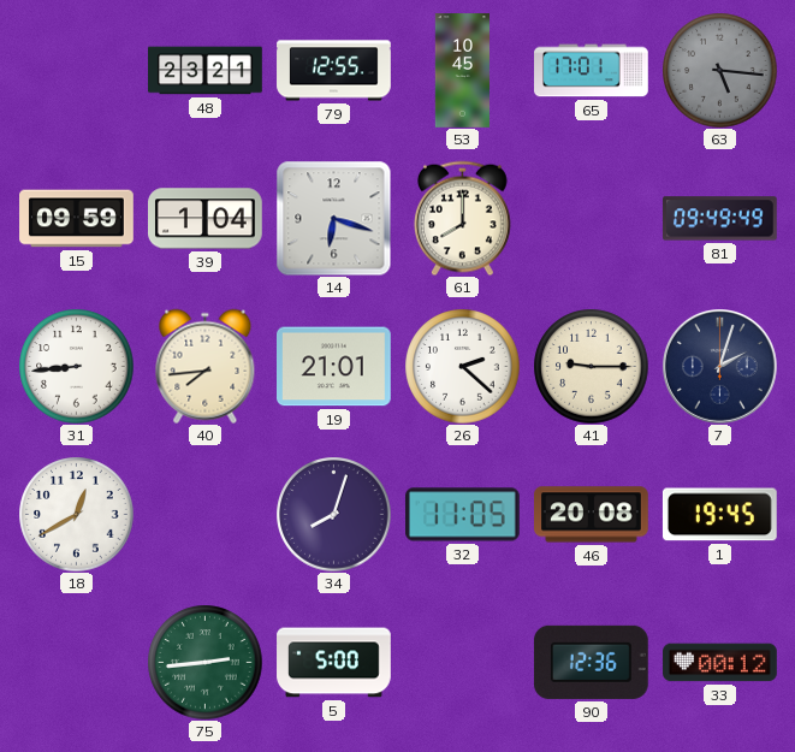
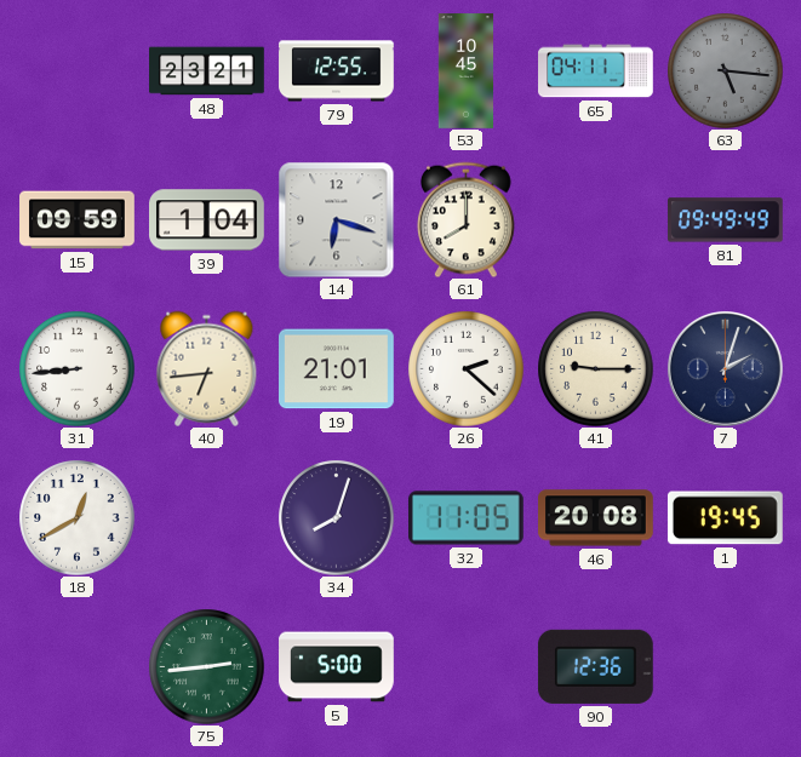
65: 17:01 -> 04:11 (596, 71)
40: 7:44 -> 6:44 (207, 368)
33: 00:12 -> none (720, 663)
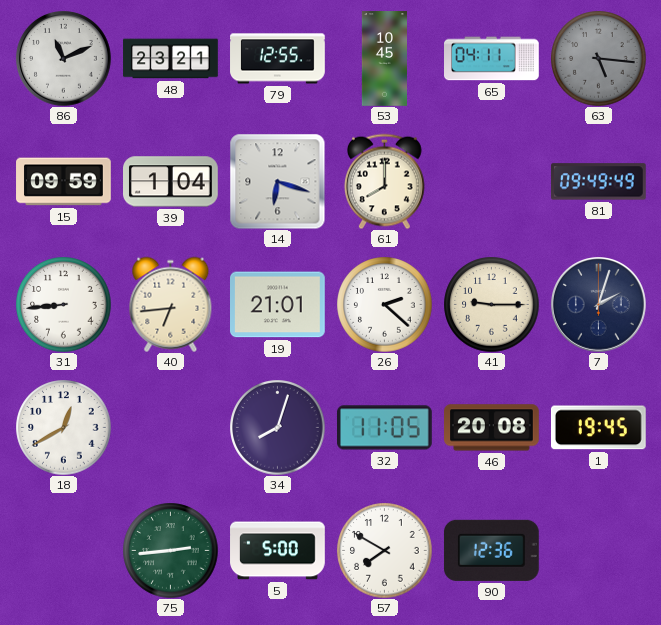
86: none -> 11:11 (64, 59)
57: none -> 7:50 (384, 550)
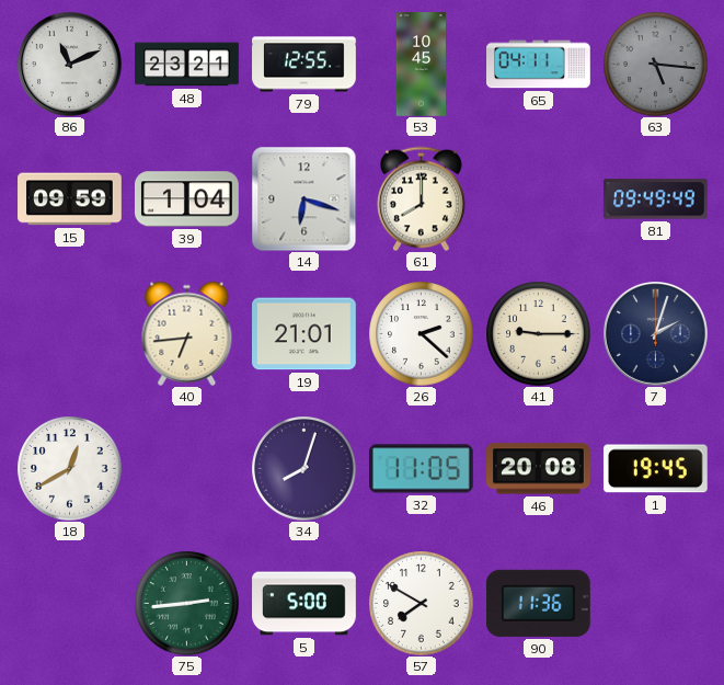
31: 8:44 -> none (63, 304)
90: 12:36 -> 11:36 (538, 603)
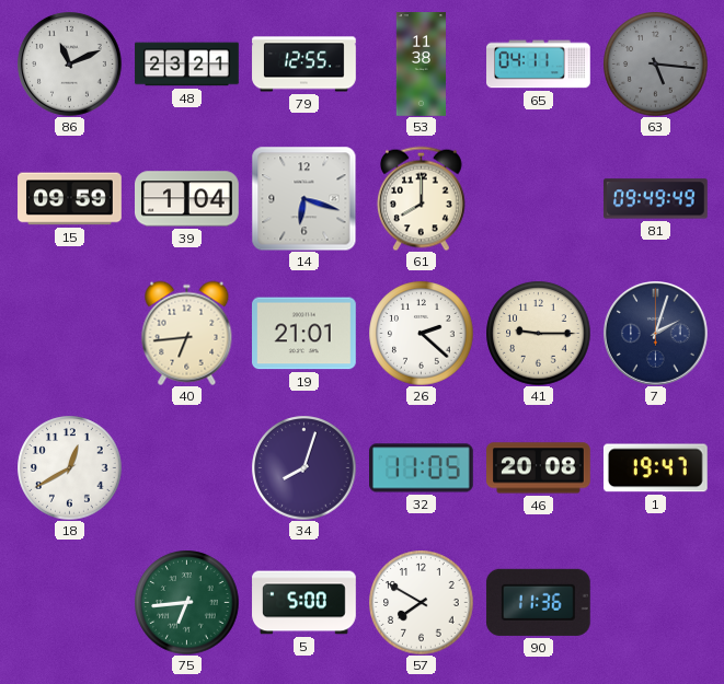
53: 10:45 -> 11:38 (421, 65)
1: 19:45 -> 19:47 (655, 468)
75: 2:44 -> 6:44 (186, 602)
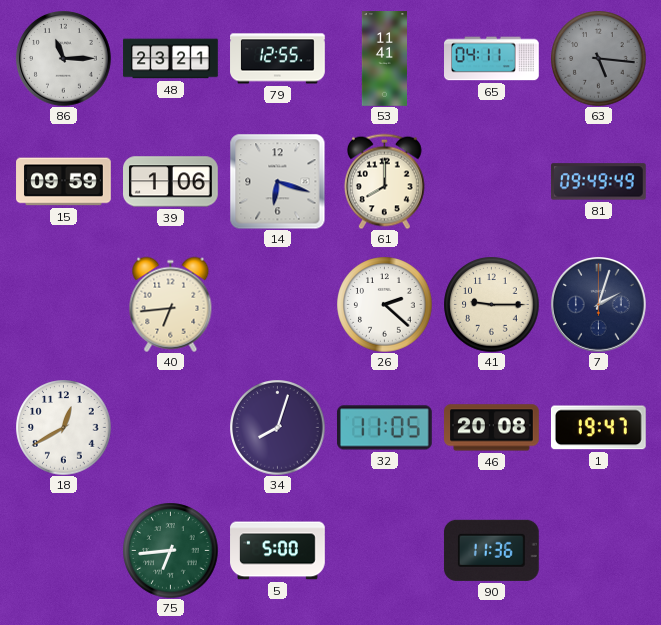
86: 11:11 -> 11:15 (64, 59)
53: 11:38 -> 11:41 (384, 59)
39: 1:04 -> 1:06 (171, 182)
19: 21:01 -> none (304, 334)
57: 7:50 -> none (421, 602)
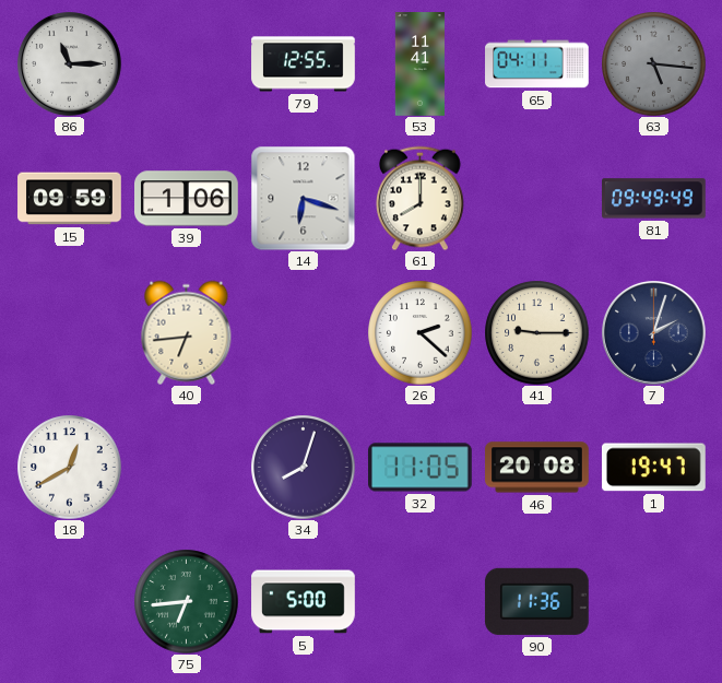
48: 23:21 -> none (171, 59)
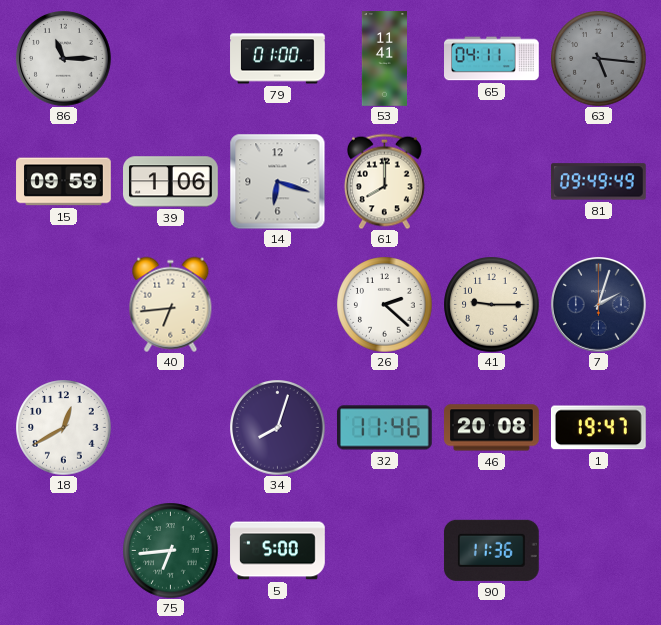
79: 12:55 -> 01:00 (278, 59)
32: 11:05 -> 11:46 (385, 428)
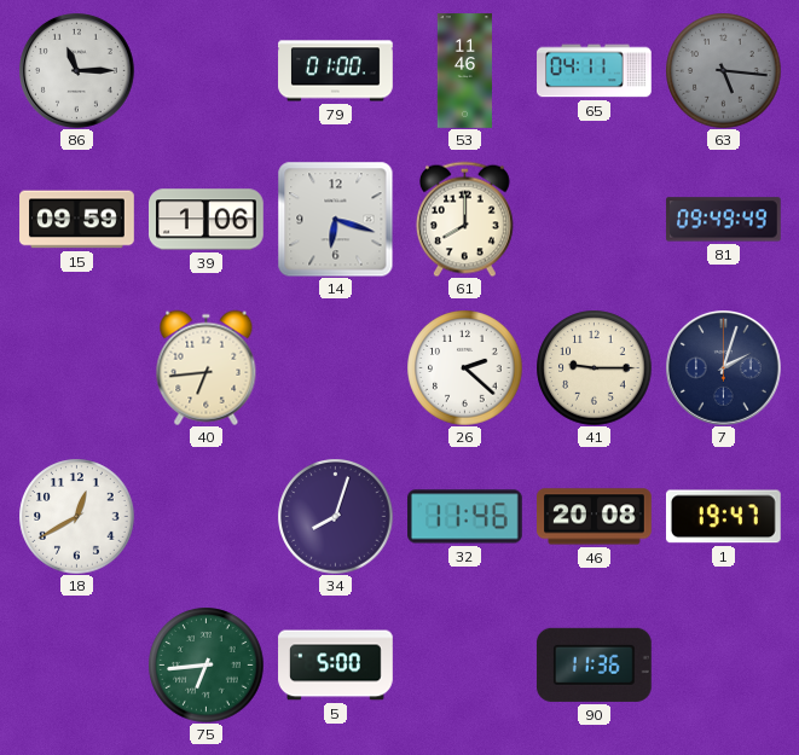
53: 11:41 -> 11:46 (464, 71)
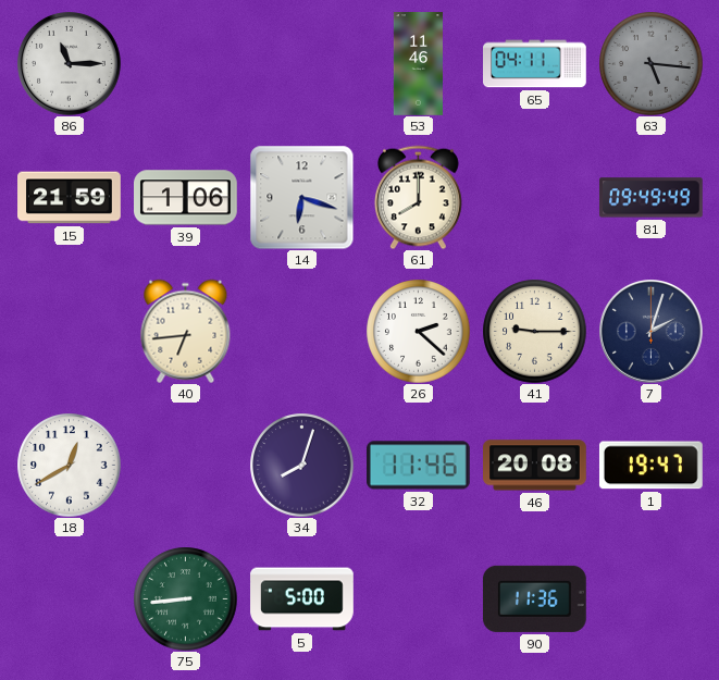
79: 01:00 -> none (336, 71)
15: 09:59 -> 21:59 (70, 198)
75: 6:44 -> 8:44 (185, 598)
